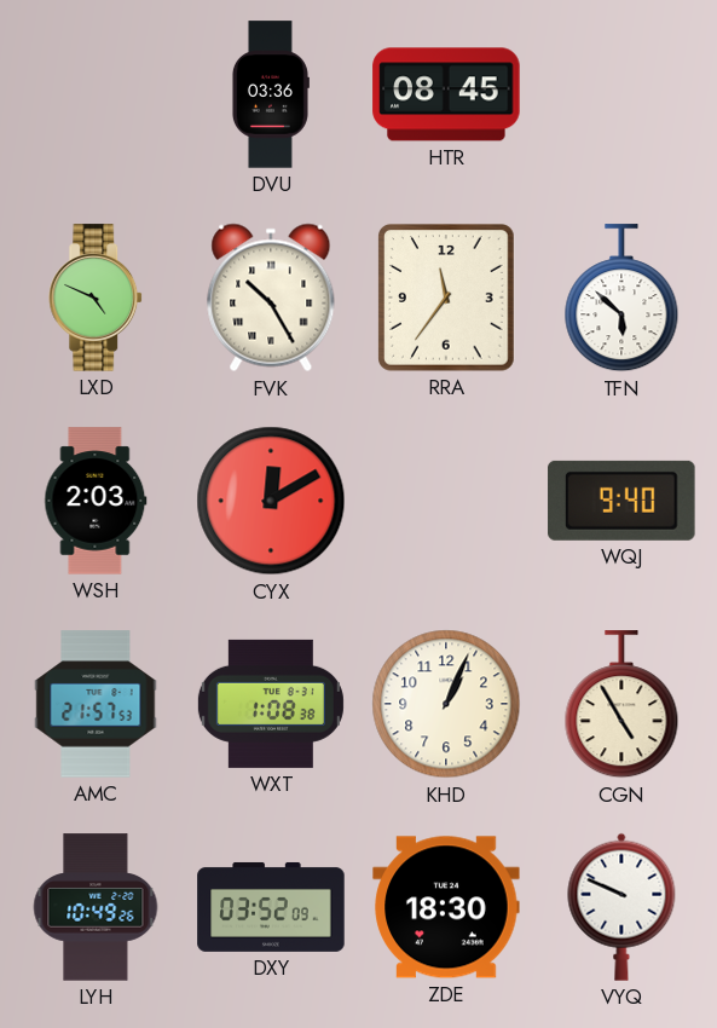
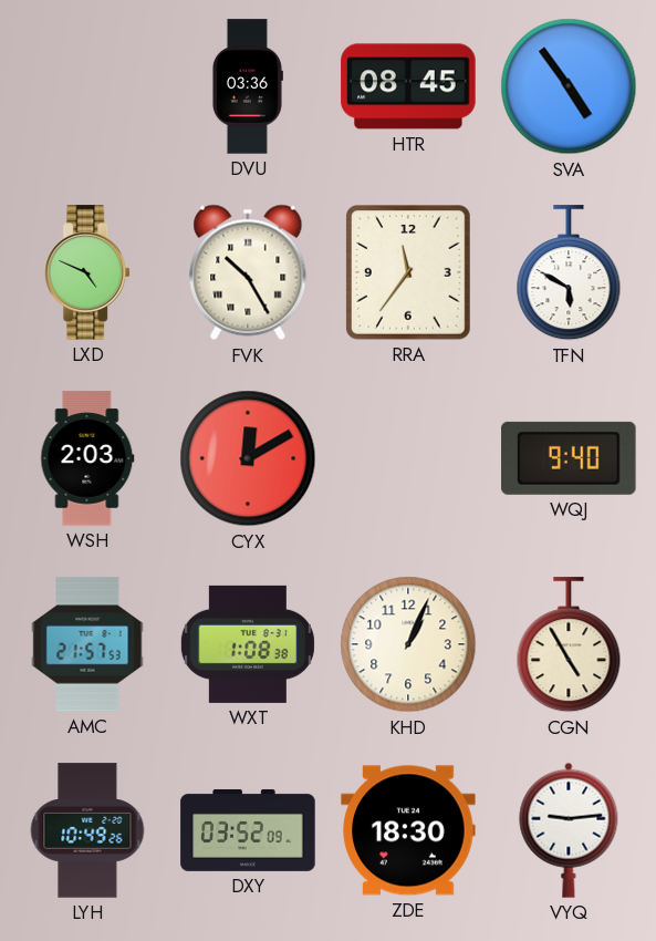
SVA: none -> 4:54 (569, 86)
TFN: 5:52 -> 5:50 (569, 273)
VYQ: 9:49 -> 9:14 (569, 830)
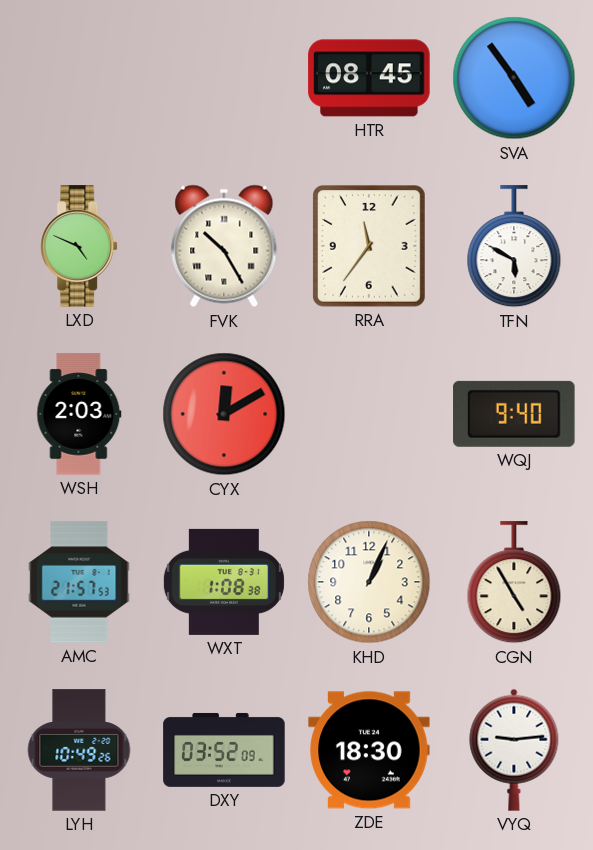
DVU: 03:36 -> none (247, 86)
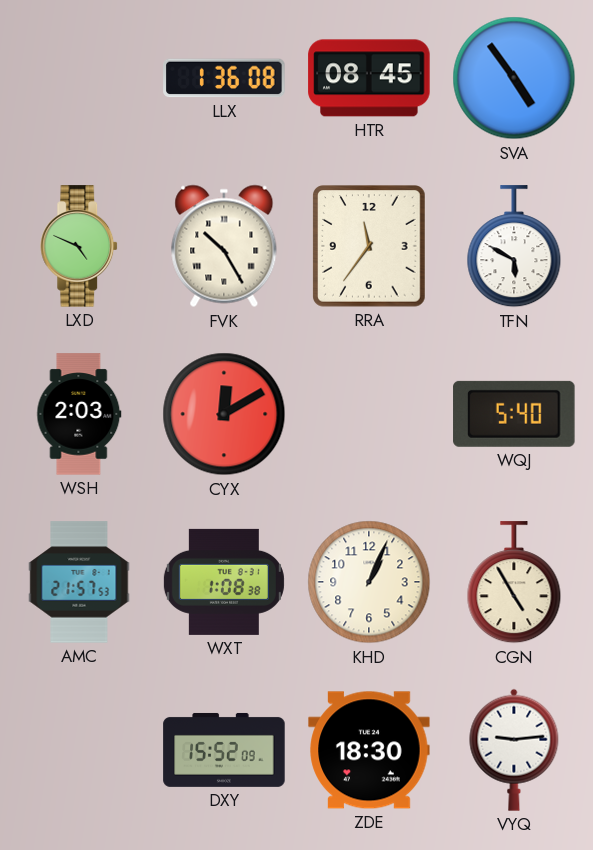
LLX: none -> 1:36 (224, 78)
WQJ: 9:40 -> 5:40 (514, 414)
LYH: 10:49 -> none (79, 750)
DXY: 03:52 -> 15:52 (224, 750)
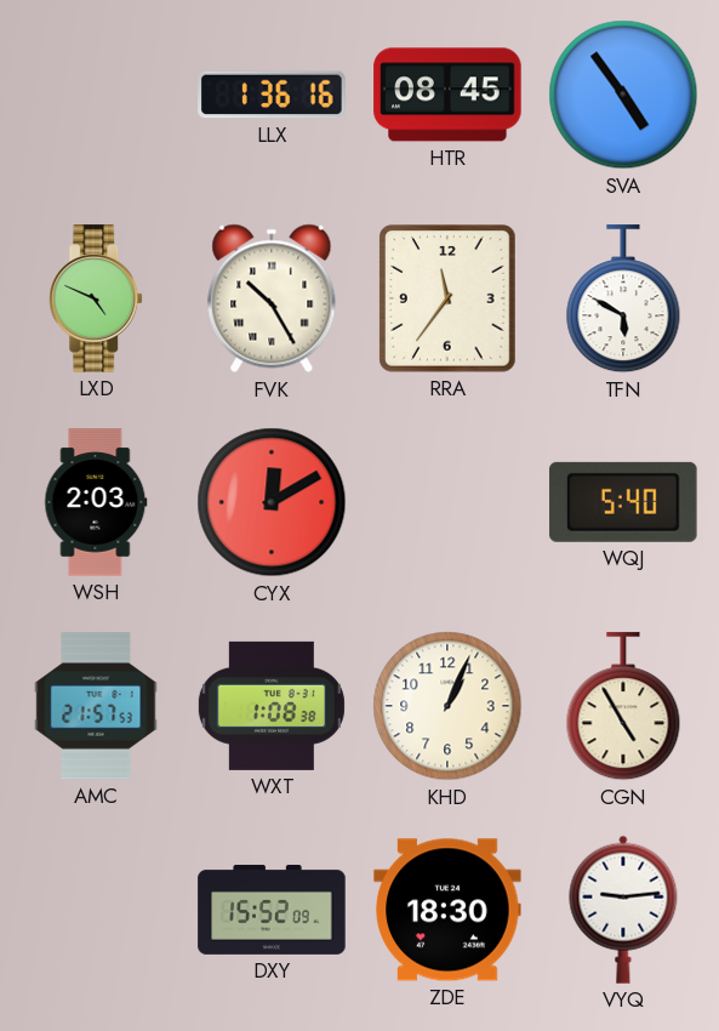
LLX: 1:36:08 -> 1:36:16 (272, 95)
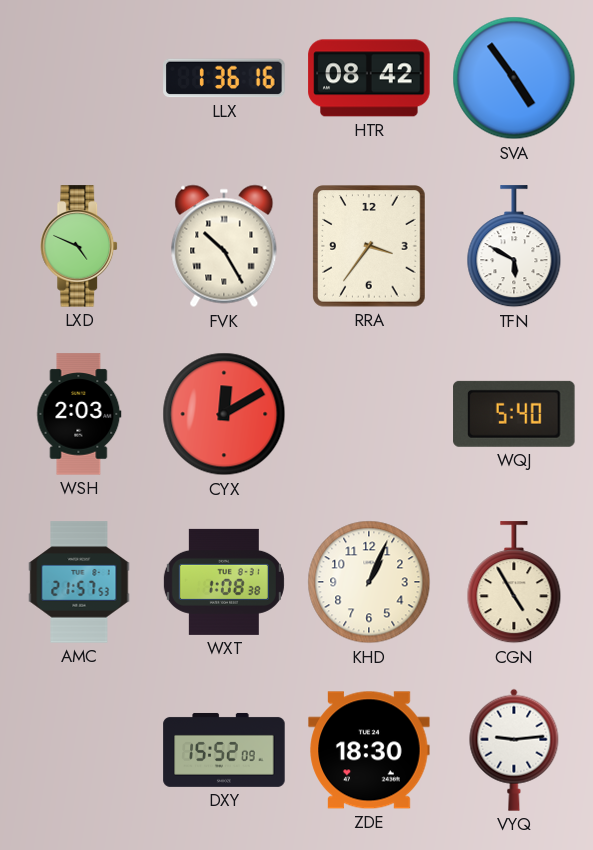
HTR: 08:45 -> 08:42 (369, 78)
RRA: 11:36 -> 3:36 (370, 246)
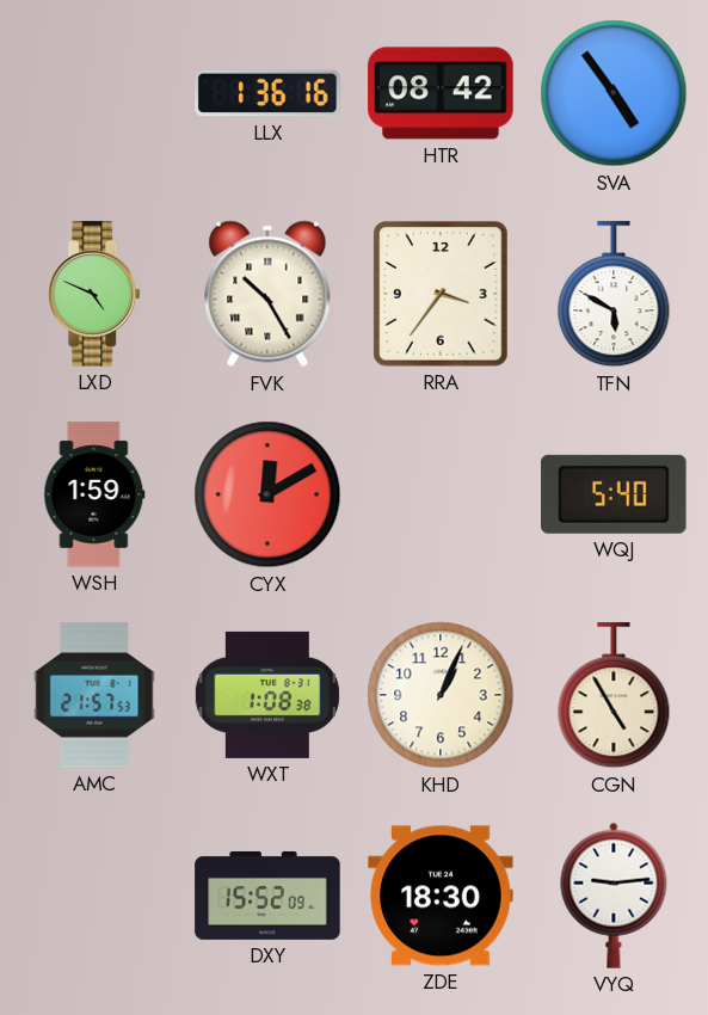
WSH: 2:03 -> 1:59 (94, 494)
